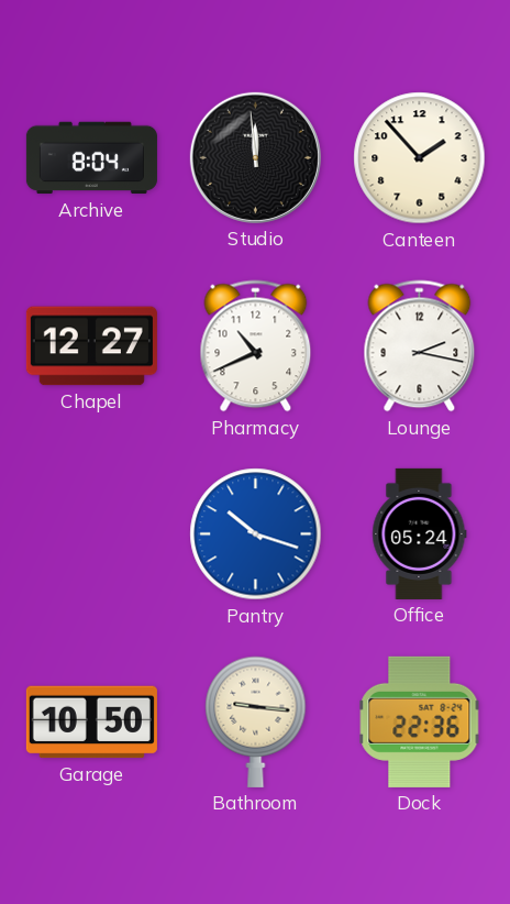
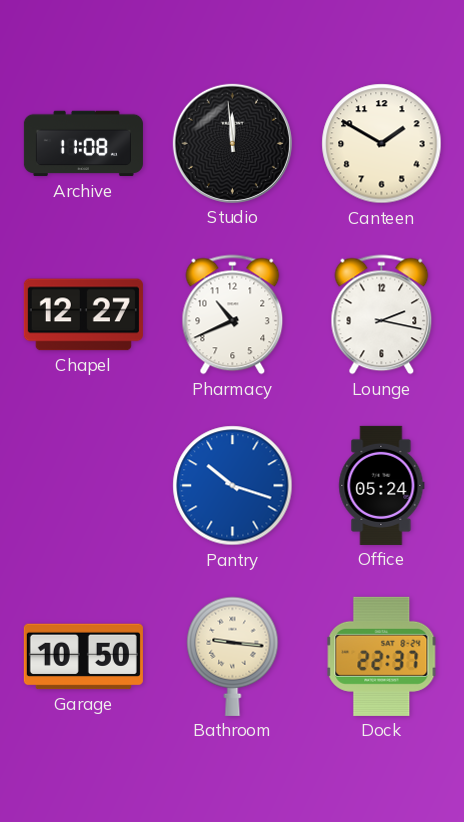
Archive: 8:04 -> 11:08 (83, 144)
Canteen: 1:53 -> 1:50 (382, 144)
Dock: 22:36 -> 22:37 (382, 656)
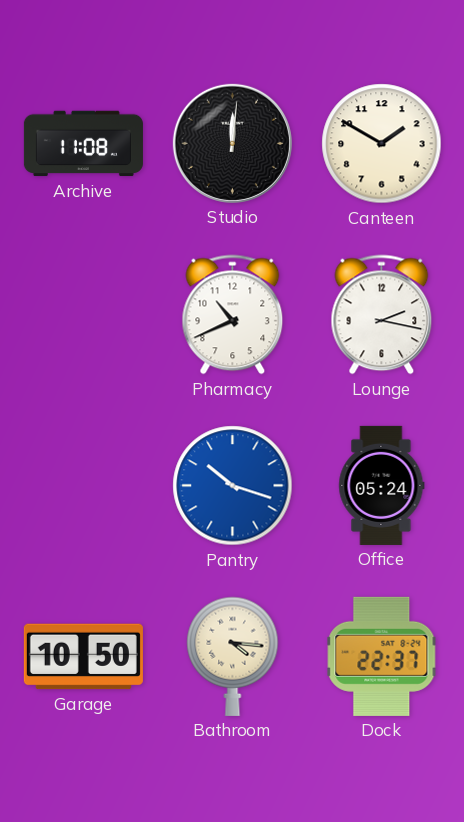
Studio: 11:59 -> 12:01 (232, 143)
Chapel: 12:27 -> none (83, 315)
Bathroom: 9:16 -> 4:16 (233, 656)
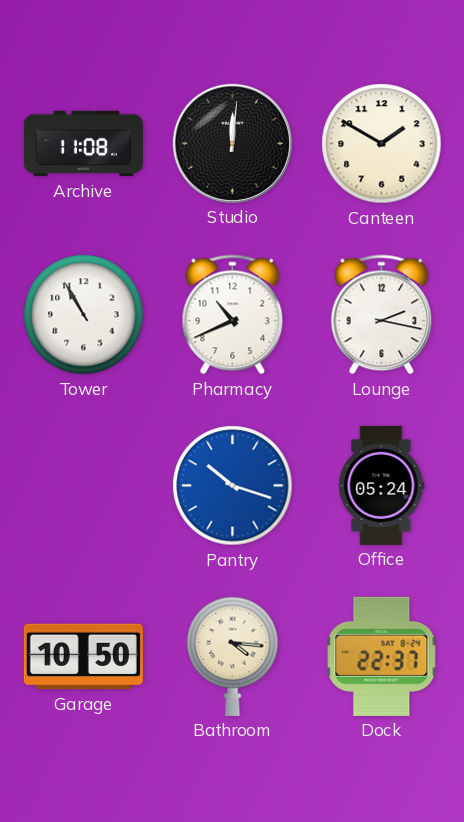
Tower: none -> 10:55 (84, 315)
